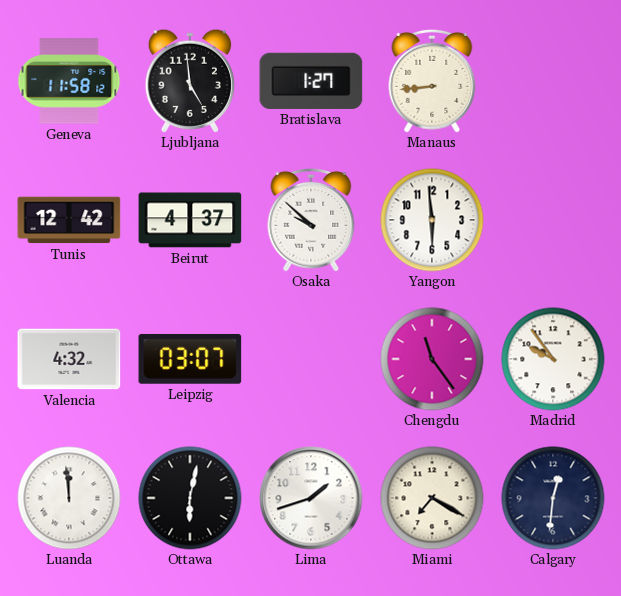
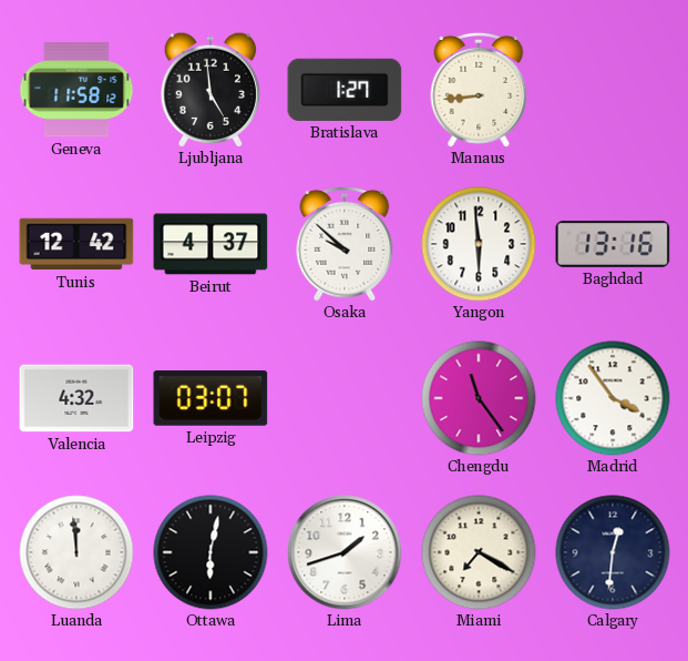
Baghdad: none -> 13:16 (613, 244)
Madrid: 9:54 -> 3:54 (613, 398)
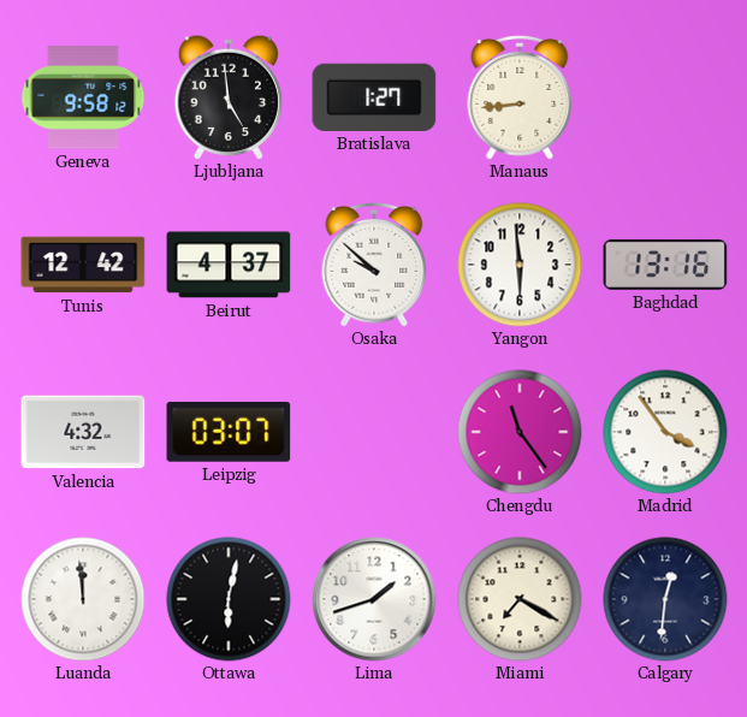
Geneva: 11:58 -> 9:58 (83, 97)
